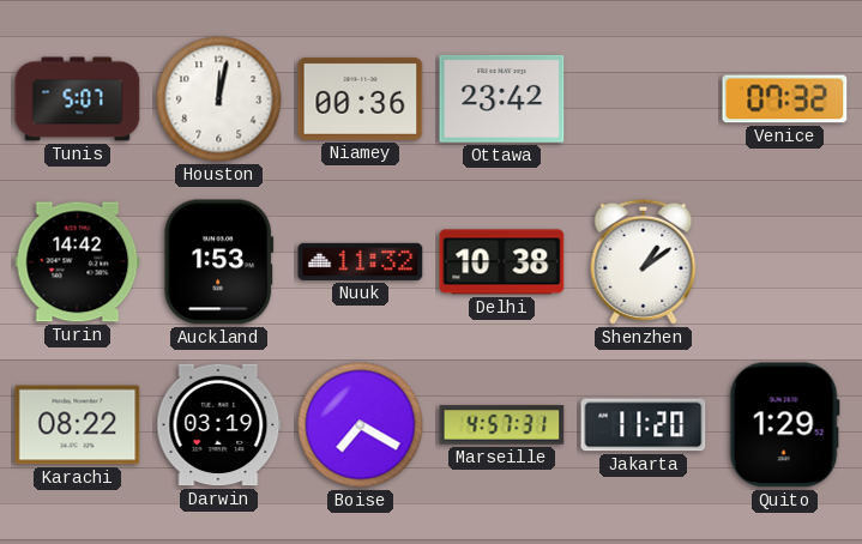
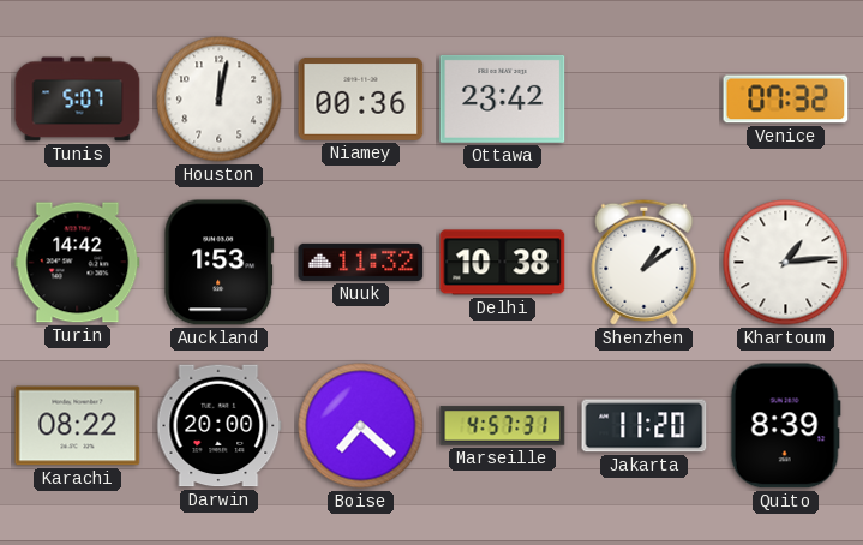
Khartoum: none -> 1:14 (786, 263)
Darwin: 03:19 -> 20:00 (220, 426)
Boise: 7:20 -> 7:22 (361, 426)
Quito: 1:29 -> 8:39 (785, 426)
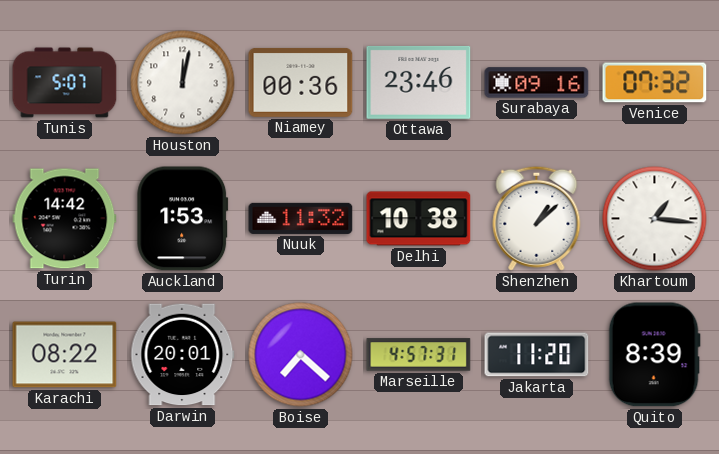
Ottawa: 23:42 -> 23:46 (419, 82)
Surabaya: none -> 09:16 (537, 83)
Shenzhen: 1:09 -> 1:08 (537, 218)
Khartoum: 1:14 -> 1:16 (655, 219)
Darwin: 20:00 -> 20:01 (183, 355)
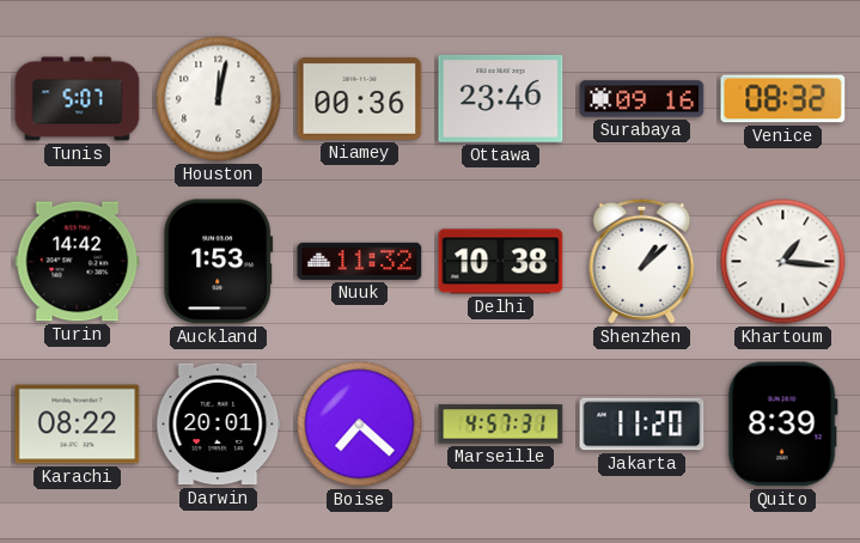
Venice: 07:32 -> 08:32 (783, 99)
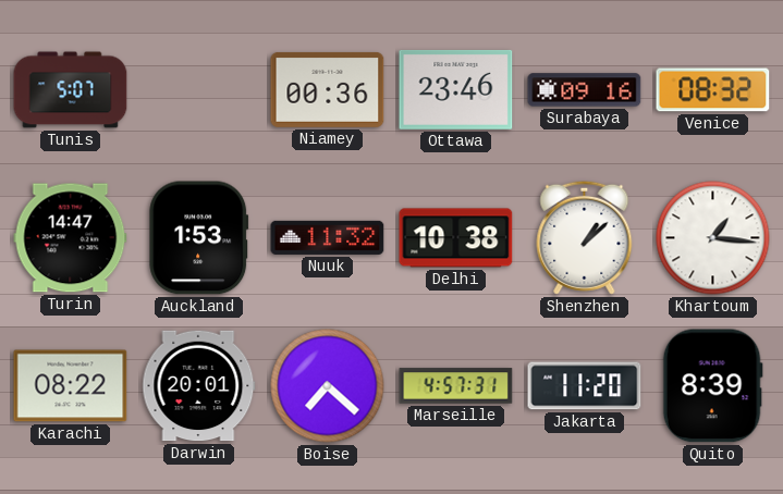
Houston: 12:02 -> none (219, 99)
Turin: 14:42 -> 14:47 (71, 238)
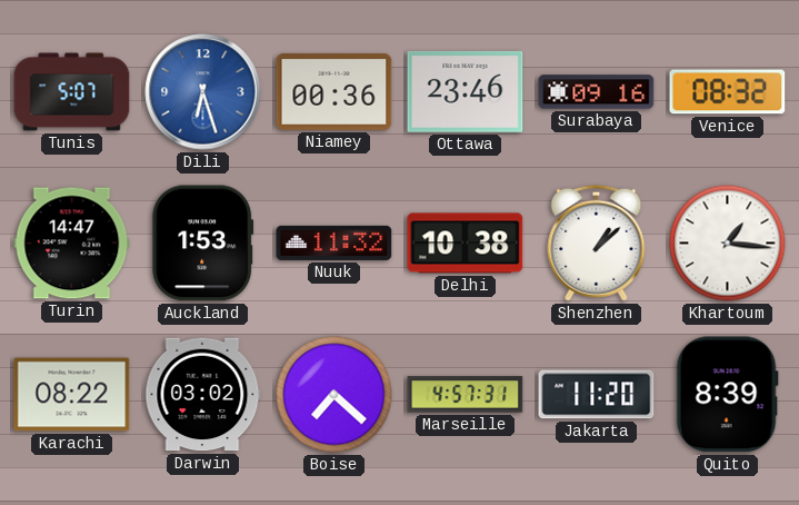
Dili: none -> 6:27 (203, 92)
Darwin: 20:01 -> 03:02 (203, 395)
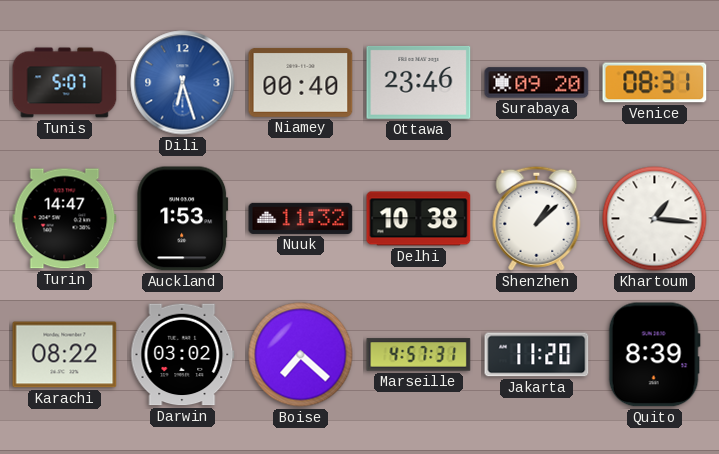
Niamey: 00:36 -> 00:40 (301, 82)
Surabaya: 09:16 -> 09:20 (537, 83)
Venice: 08:32 -> 08:31 (655, 83)
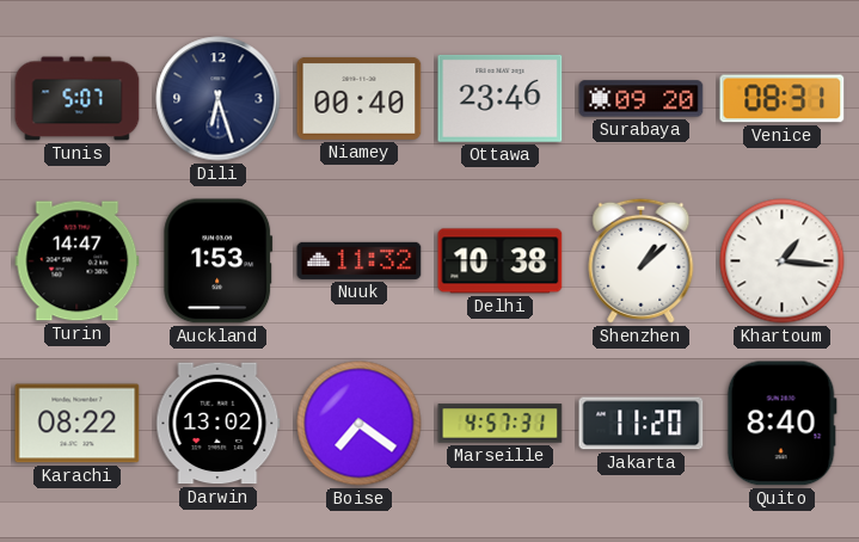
Dili dial: blue -> navy (219, 99)
Darwin: 03:02 -> 13:02 (219, 424)
Boise: 7:22 -> 7:21 (360, 424)
Quito: 8:39 -> 8:40 (781, 424)
